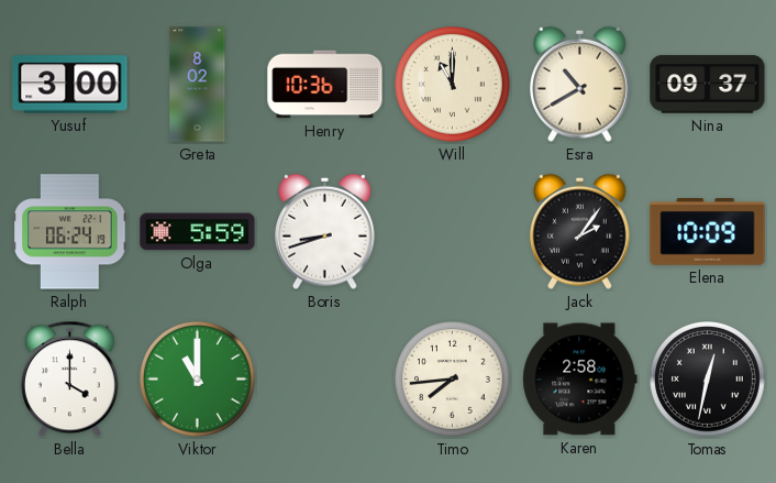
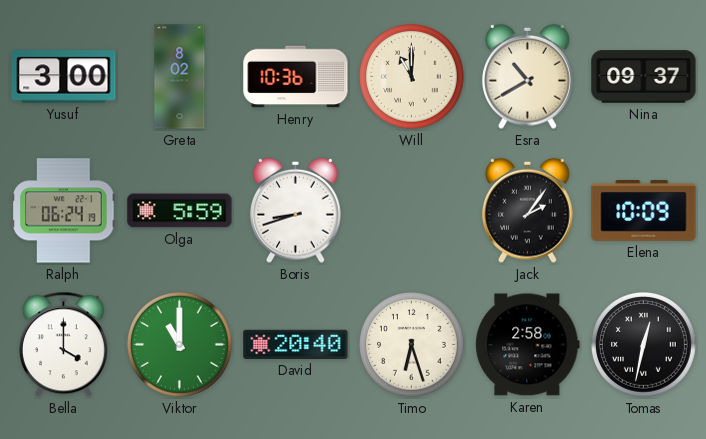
David: none -> 20:40 (296, 344)
Timo: 7:44 -> 6:27 (412, 345)
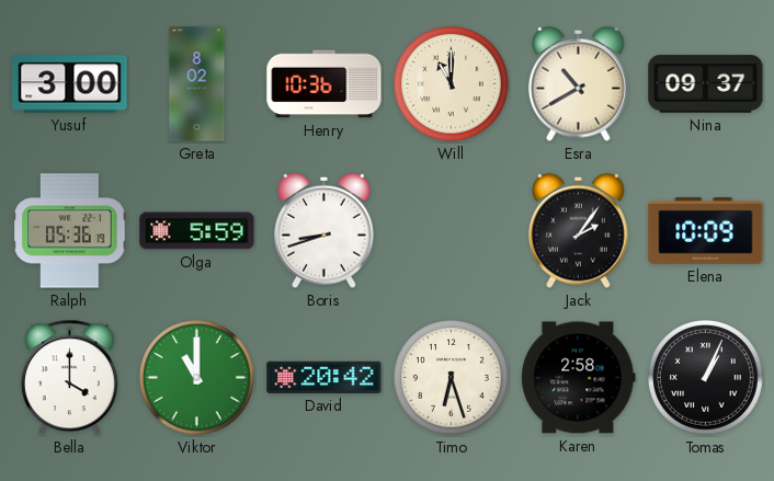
Ralph: 06:24 -> 05:36 (70, 231)
David: 20:40 -> 20:42 (325, 377)
Tomas: 12:32 -> 1:04 (706, 378)
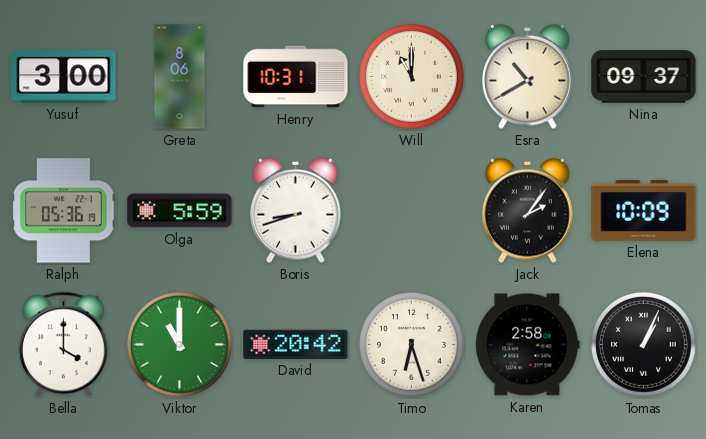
Greta: 8:02 -> 8:06 (180, 77)
Henry: 10:36 -> 10:31 (296, 77)
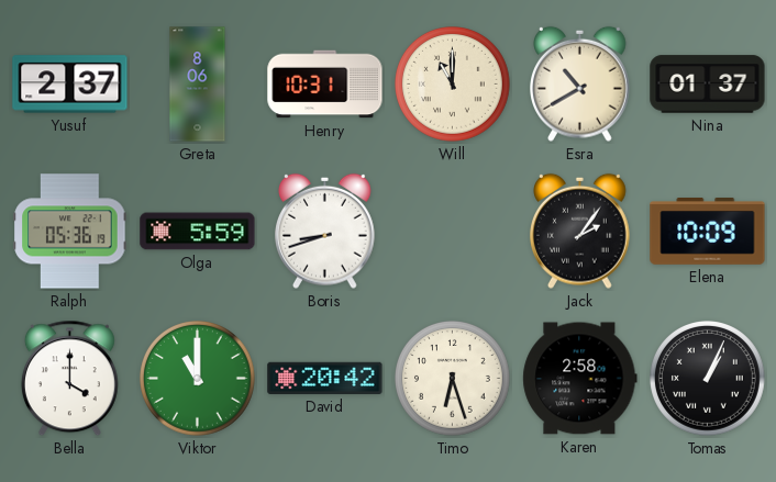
Yusuf: 3:00 -> 2:37 (70, 85)
Nina: 09:37 -> 01:37 (708, 85)
